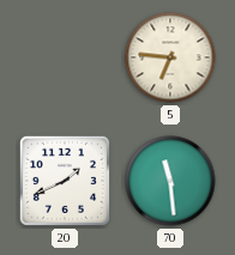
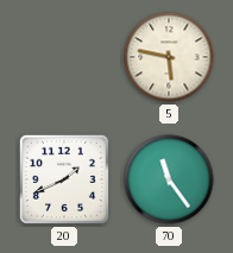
5: 6:46 -> 5:47 (169, 57)
70: 11:29 -> 11:24 (169, 179)
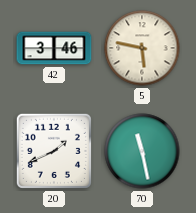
42: none -> 3:46 (54, 48)
70: 11:24 -> 11:28 (142, 151)
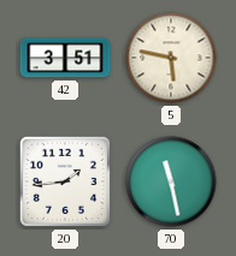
42: 3:46 -> 3:51 (65, 58)
20: 1:41 -> 1:44 (65, 181)
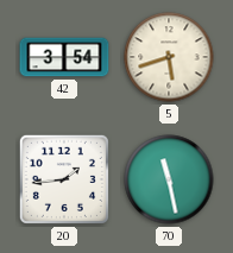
42: 3:51 -> 3:54 (64, 57)
5: 5:47 -> 5:42 (169, 57)
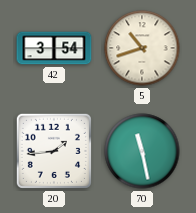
5: 5:42 -> 10:42 (142, 48)
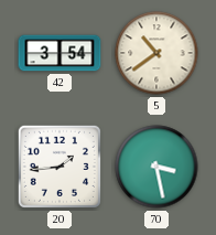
5: 10:42 -> 10:39 (156, 53)
70: 11:28 -> 3:28 (156, 167)
